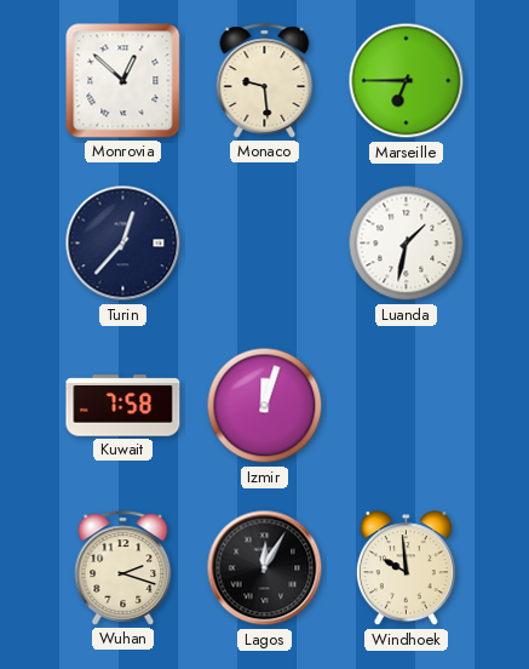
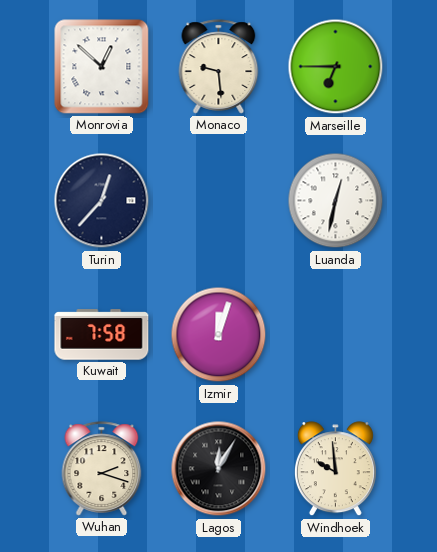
Luanda: 1:32 -> 12:32 (336, 201)
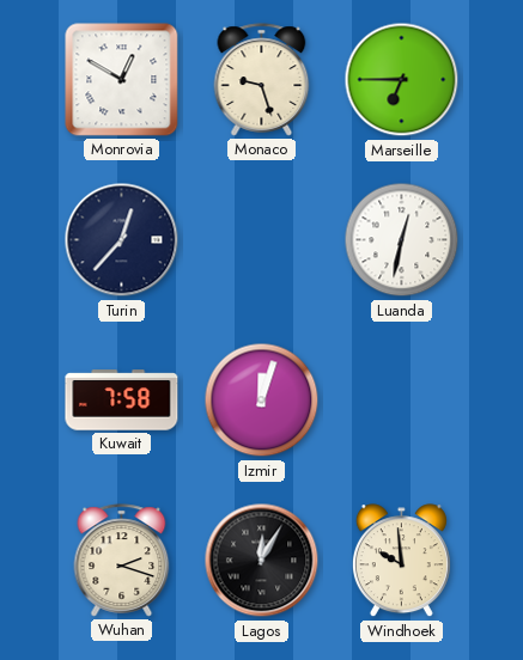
Monrovia: 12:52 -> 12:50 (122, 80)
Monaco: 9:29 -> 9:27 (262, 80)
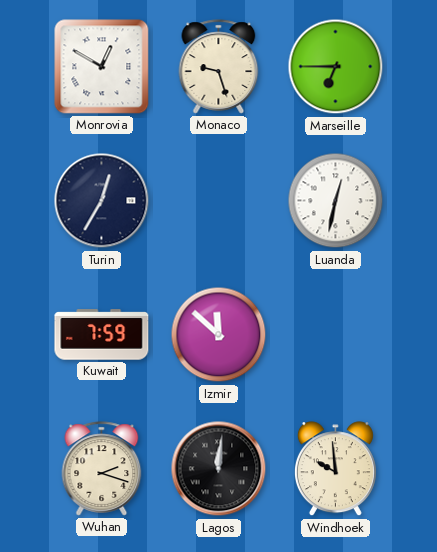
Turin: 12:37 -> 12:35 (102, 201)
Kuwait: 7:58 -> 7:59 (102, 335)
Izmir: 12:03 -> 11:52 (219, 335)
Lagos: 12:05 -> 12:01 (219, 469)
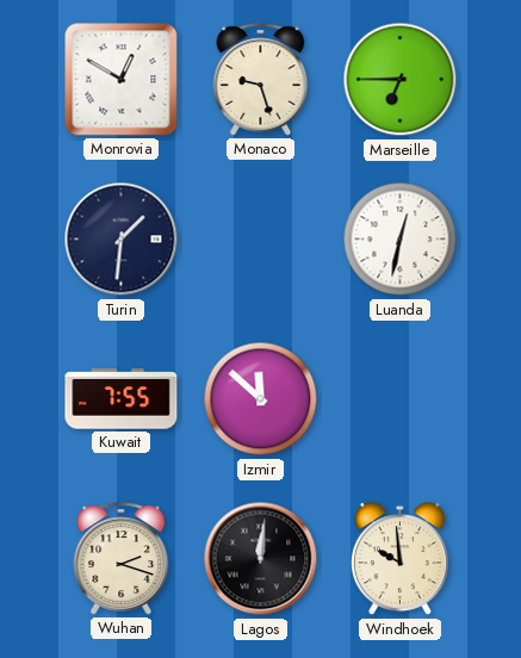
Turin: 12:35 -> 1:31 (122, 240)
Kuwait: 7:59 -> 7:55 (122, 399)
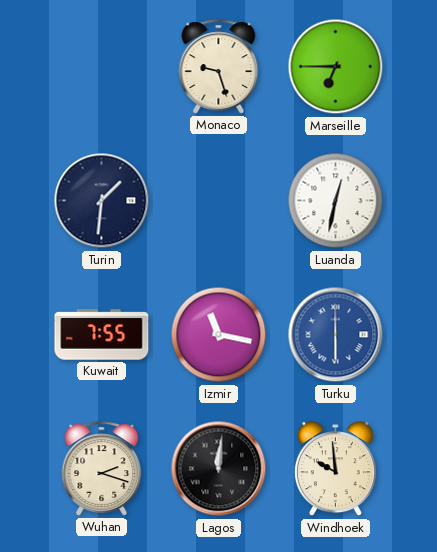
Monrovia: 12:50 -> none (122, 80)
Izmir: 11:52 -> 11:17 (219, 335)
Turku: none -> 6:00 (336, 335)
